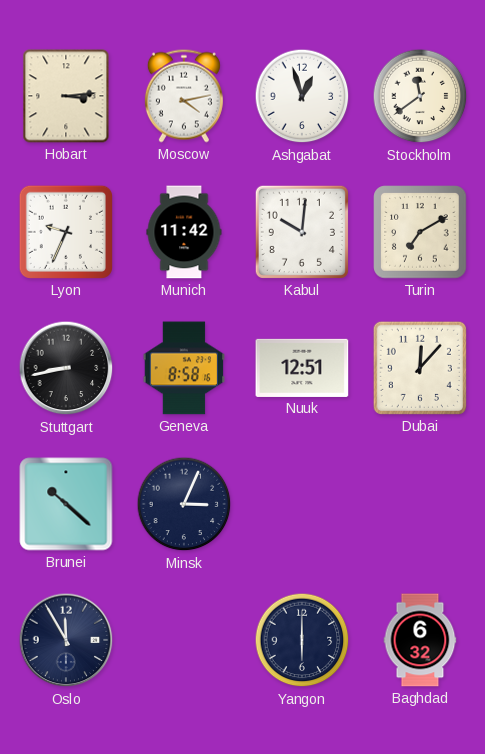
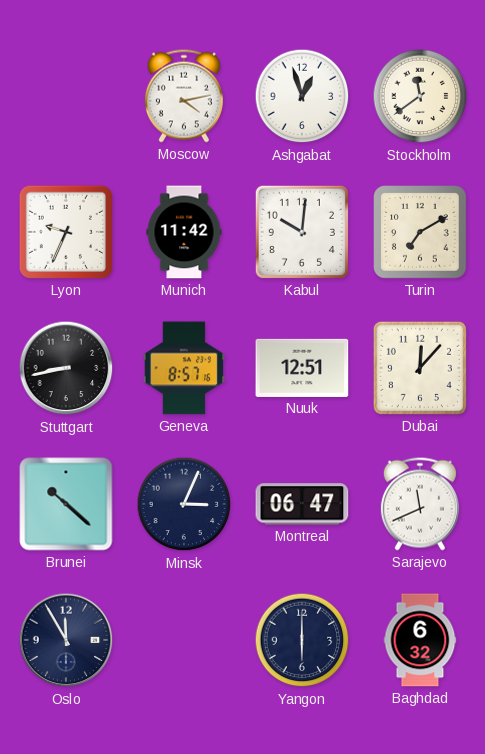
Hobart: 3:14 -> none (66, 96)
Geneva: 8:58 -> 8:57 (183, 368)
Montreal: none -> 06:47 (302, 504)
Sarajevo: none -> 11:41 (420, 504)
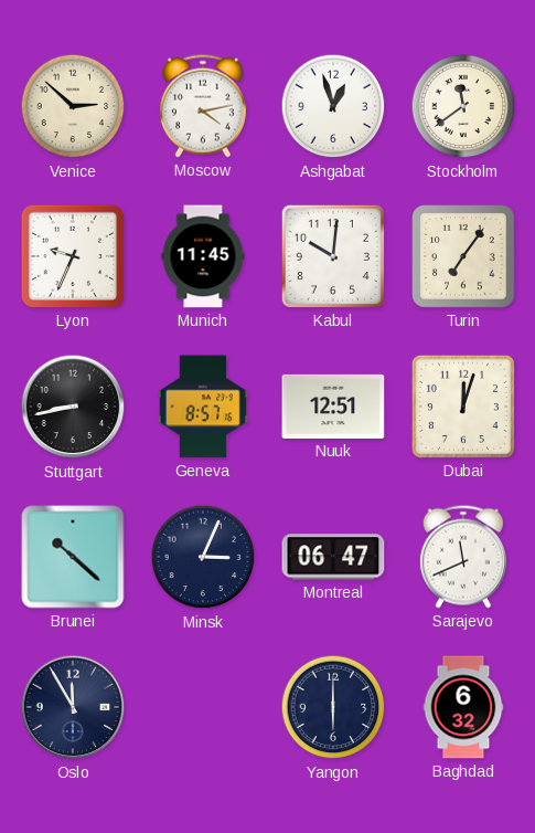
Venice: none -> 2:52 (73, 106)
Munich: 11:42 -> 11:45 (203, 256)
Turin: 7:10 -> 7:06 (463, 256)
Dubai: 12:07 -> 12:03 (463, 407)
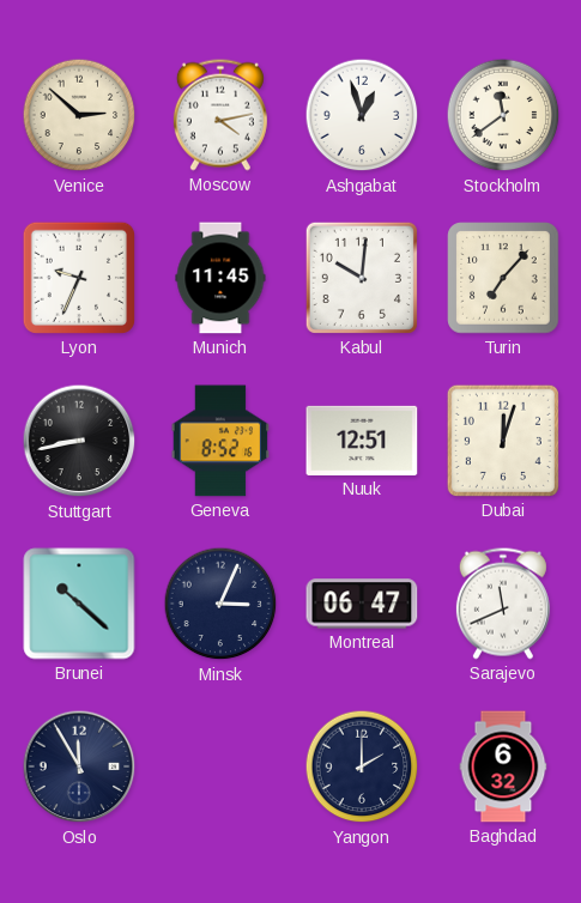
Turin: 7:06 -> 7:07 (503, 278)
Geneva: 8:57 -> 8:52 (219, 441)
Yangon: 6:00 -> 2:00 (362, 766)
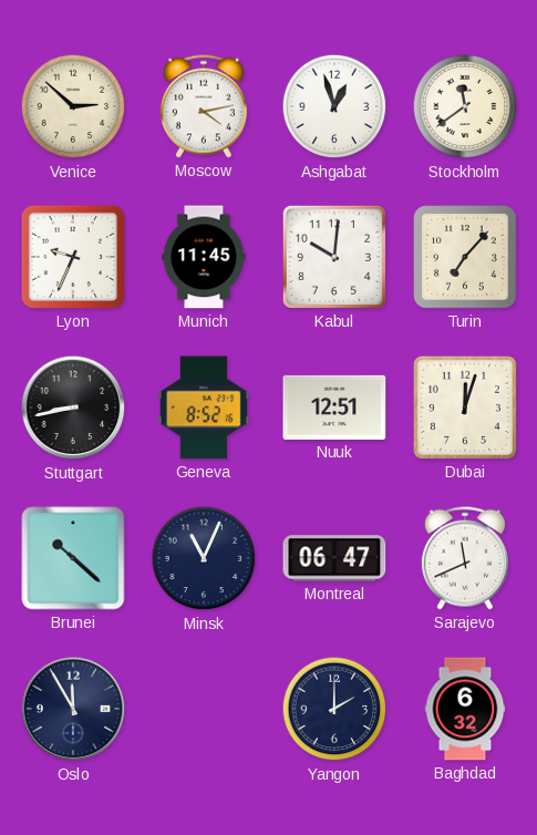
Minsk: 3:04 -> 11:04 (204, 558)
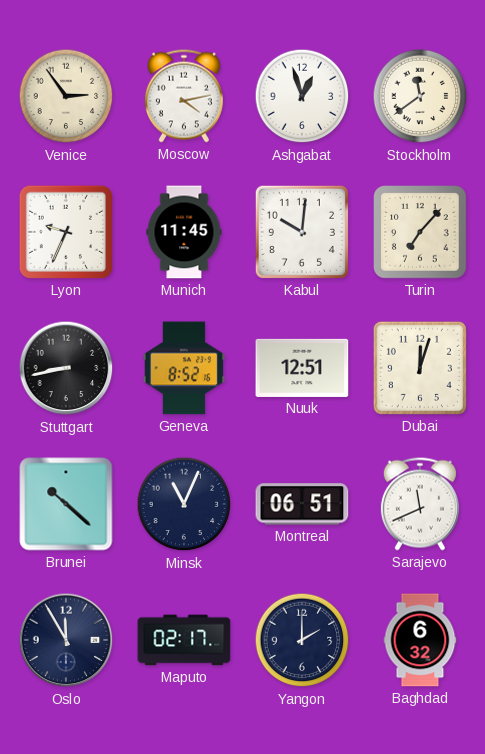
Venice: 2:52 -> 2:54 (66, 96)
Montreal: 06:47 -> 06:51 (302, 504)
Maputo: none -> 02:17 (184, 640)
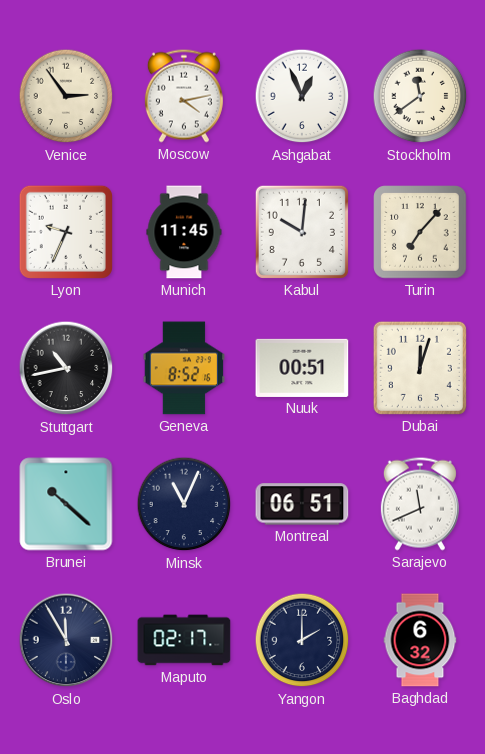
Ashgabat: 12:57 -> 12:56 (302, 96)
Stuttgart: 8:43 -> 10:43 (66, 368)
Nuuk: 12:51 -> 00:51 (302, 368)
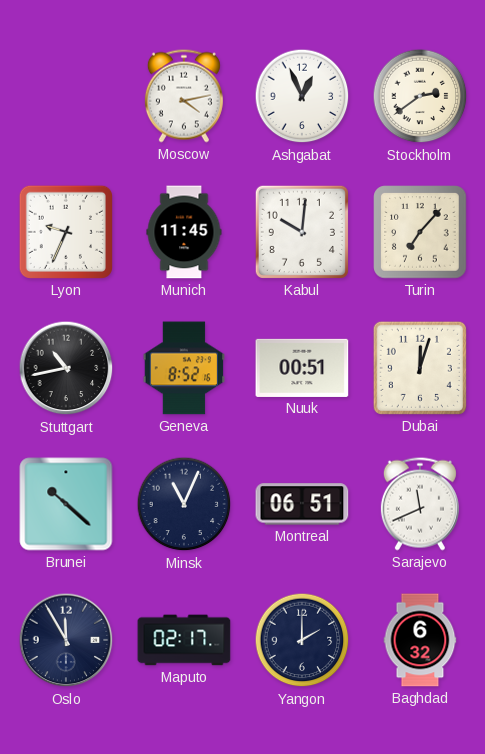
Venice: 2:54 -> none (66, 96)
Stockholm: 11:39 -> 2:39 (420, 96)
